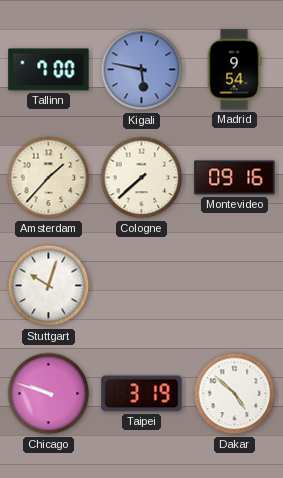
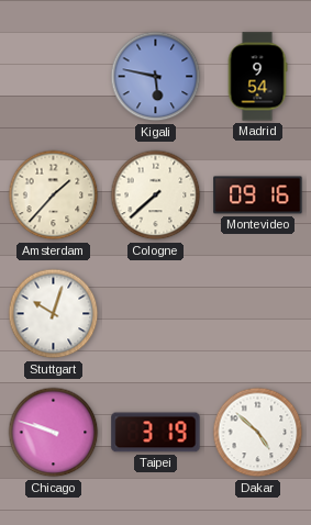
Tallinn: 7:00 -> none (49, 70)
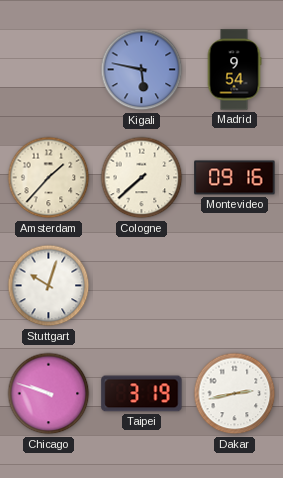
Dakar: 4:52 -> 2:43 (235, 394)
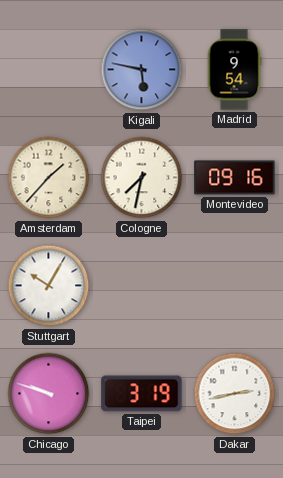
Cologne: 7:38 -> 7:32 (142, 178)
Stuttgart: 10:03 -> 10:05 (49, 286)
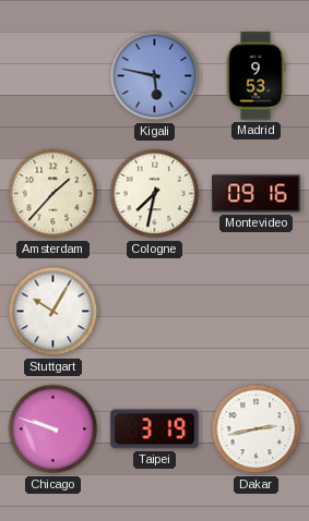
Madrid: 9:54 -> 9:53 (255, 76)
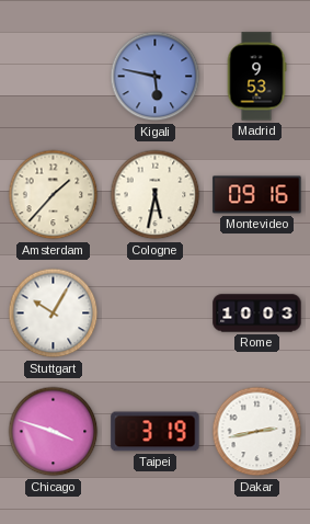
Cologne: 7:32 -> 5:32 (156, 195)
Rome: none -> 10:03 (257, 314)
Chicago: 9:48 -> 3:48 (54, 432)
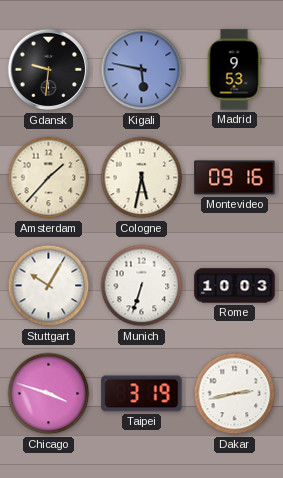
Gdansk: none -> 9:31 (49, 70)
Munich: none -> 6:33 (142, 286)
